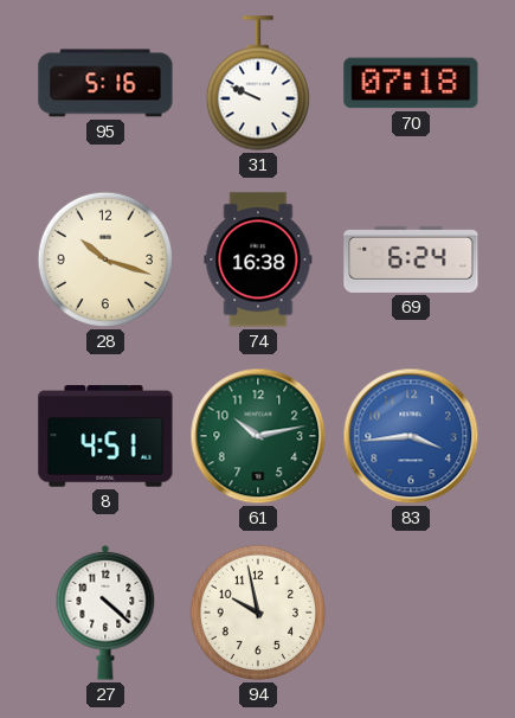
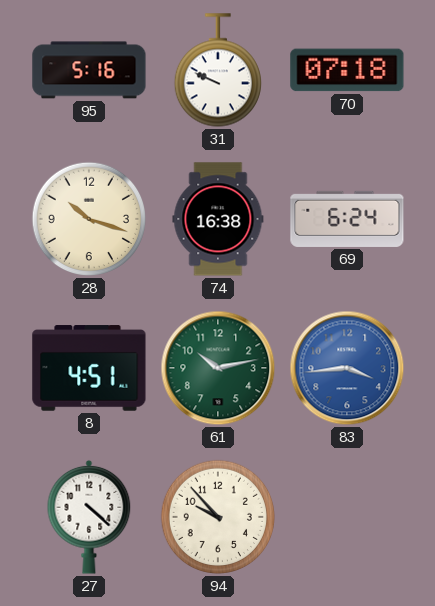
94: 9:58 -> 9:53 (218, 517)
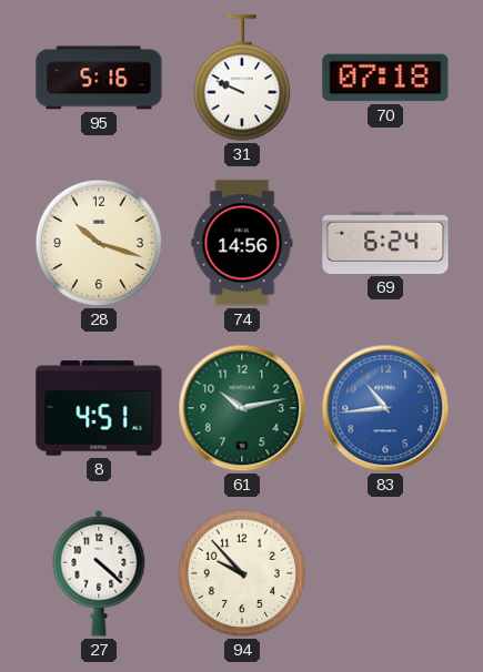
74: 16:38 -> 14:56 (242, 243)
83: 3:44 -> 10:44 (385, 408)
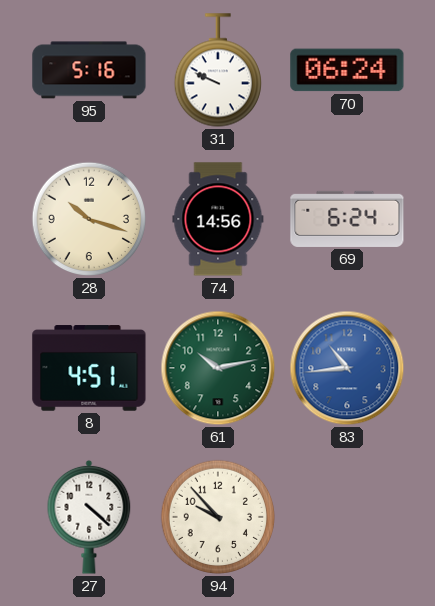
70: 07:18 -> 06:24 (347, 70)
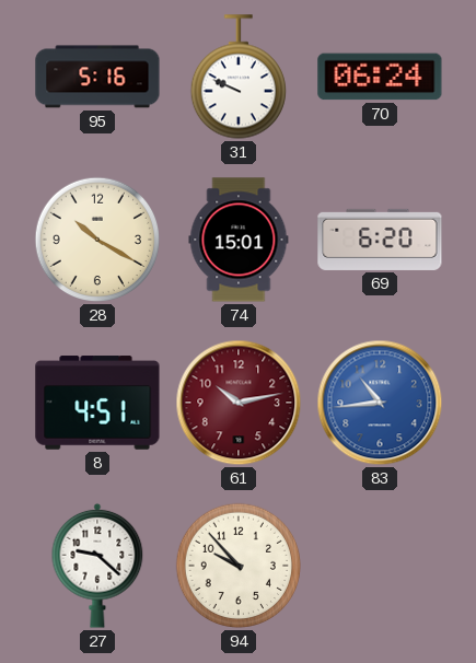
28: 10:18 -> 10:20 (97, 240)
74: 14:56 -> 15:01 (239, 240)
69: 6:24 -> 6:20 (380, 240)
61 dial: green -> burgundy (239, 403)
27: 4:22 -> 9:22 (97, 566)
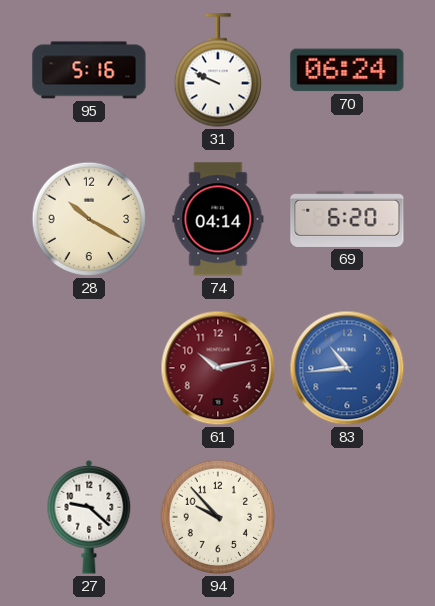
74: 15:01 -> 04:14 (218, 219)
8: 4:51 -> none (97, 403)
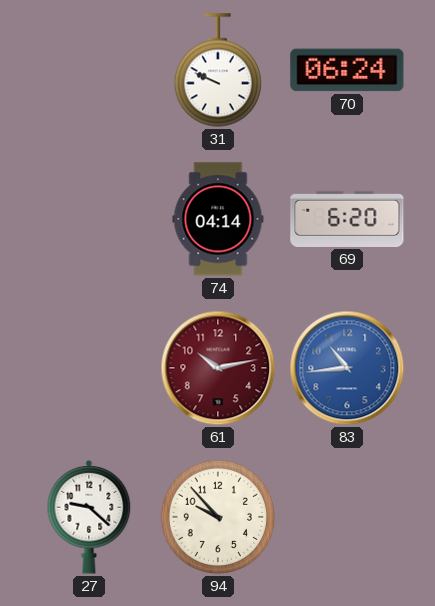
95: 5:16 -> none (89, 70)
28: 10:20 -> none (89, 219)
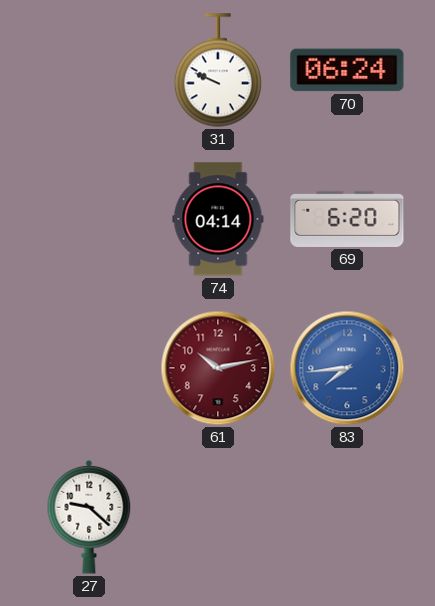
83: 10:44 -> 7:44 (347, 368)
94: 9:53 -> none (218, 517)
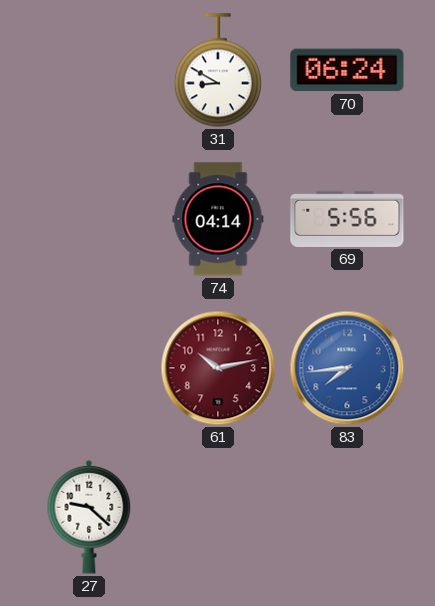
31: 9:49 -> 8:50 (217, 70)
69: 6:20 -> 5:56 (347, 219)
